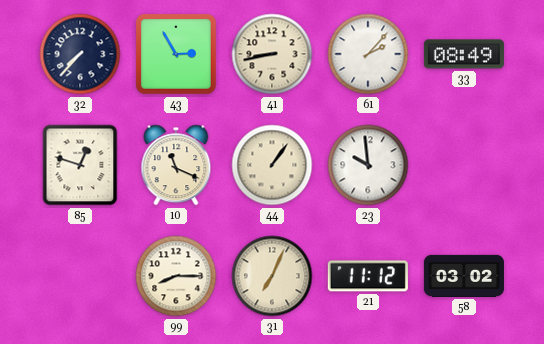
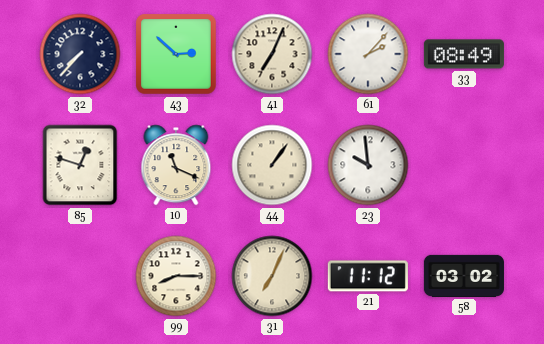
43: 2:55 -> 2:52 (176, 54)
41: 8:43 -> 7:04 (272, 54)
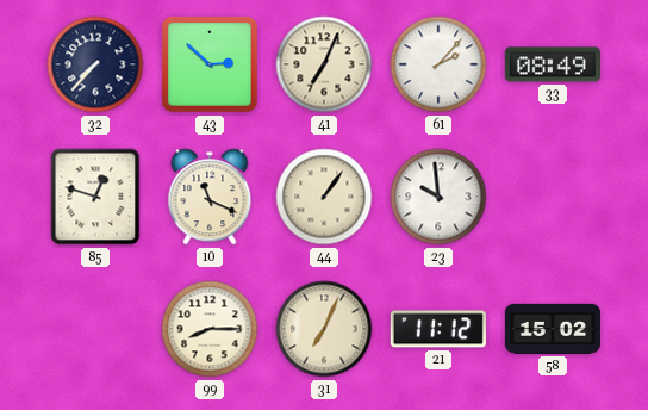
58: 03:02 -> 15:02 (553, 329)
